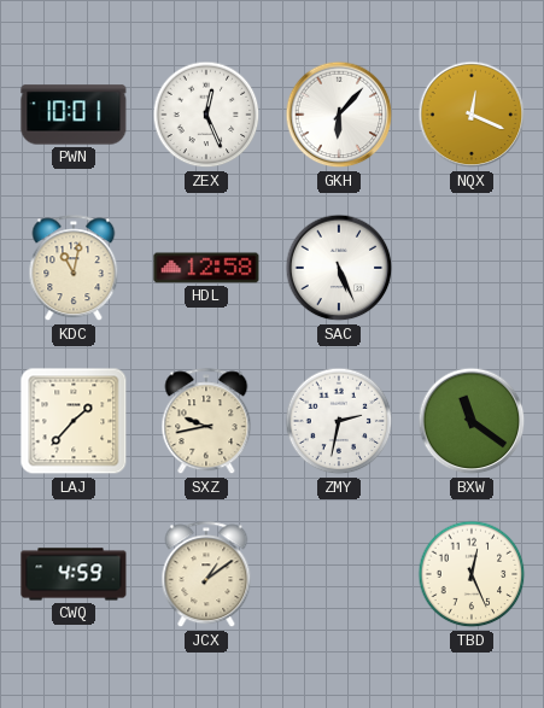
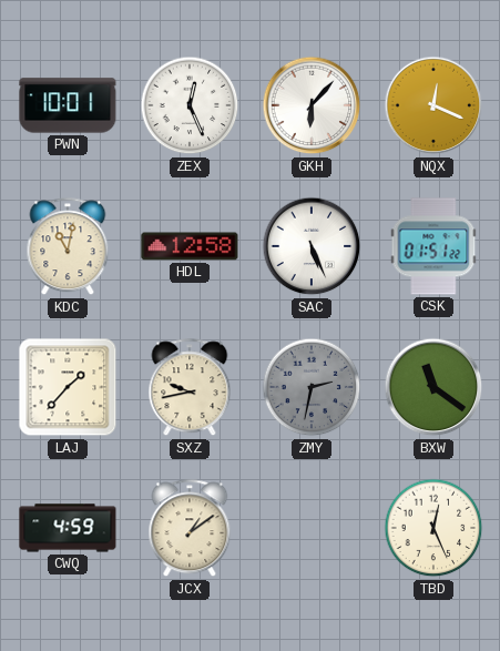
CSK: none -> 01:51 (433, 246)
ZMY dial: white -> grey (312, 387)
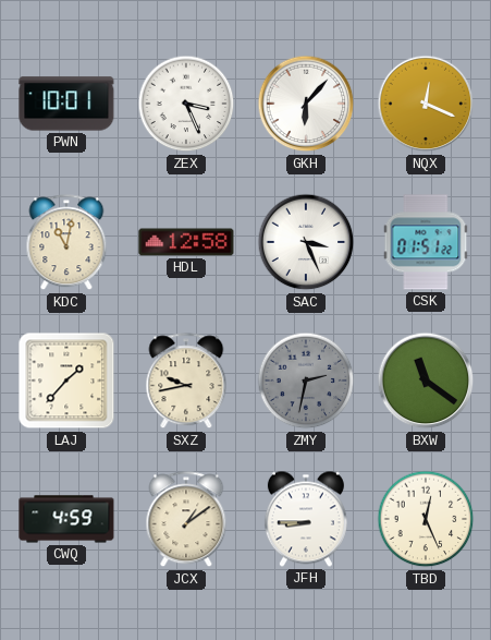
ZEX: 12:26 -> 3:26 (186, 104)
SAC: 5:26 -> 3:26 (306, 242)
JFH: none -> 8:45 (306, 519)
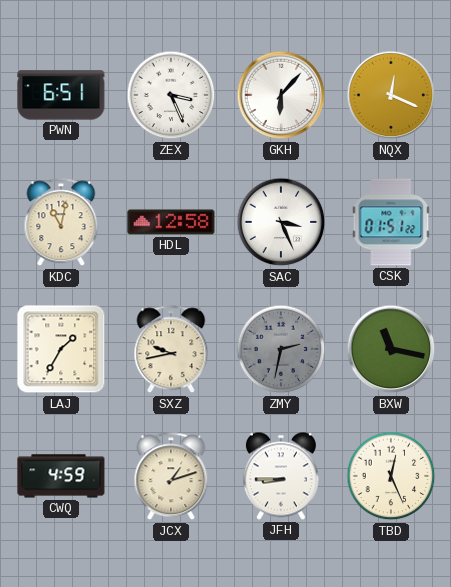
PWN: 10:01 -> 6:51 (61, 95)
LAJ: 1:37 -> 1:35 (61, 349)
BXW: 11:21 -> 11:17 (391, 349)
JCX: 1:09 -> 1:12 (171, 477)
